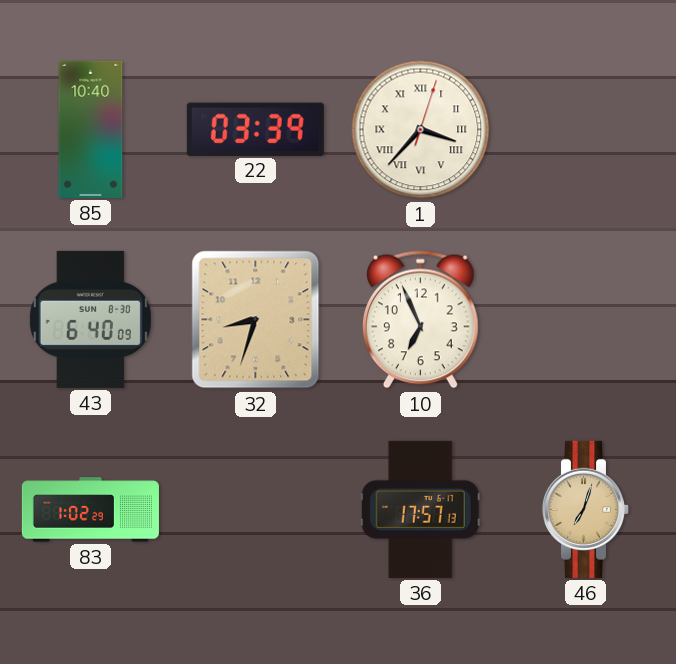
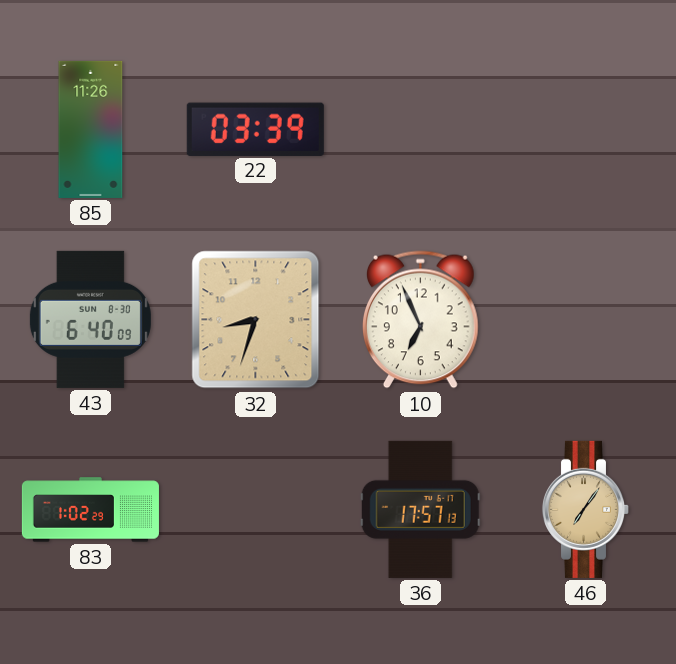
85: 10:40 -> 11:26 (91, 129)
1: 3:37 -> none (421, 130)
46: 7:03 -> 7:06 (585, 509)
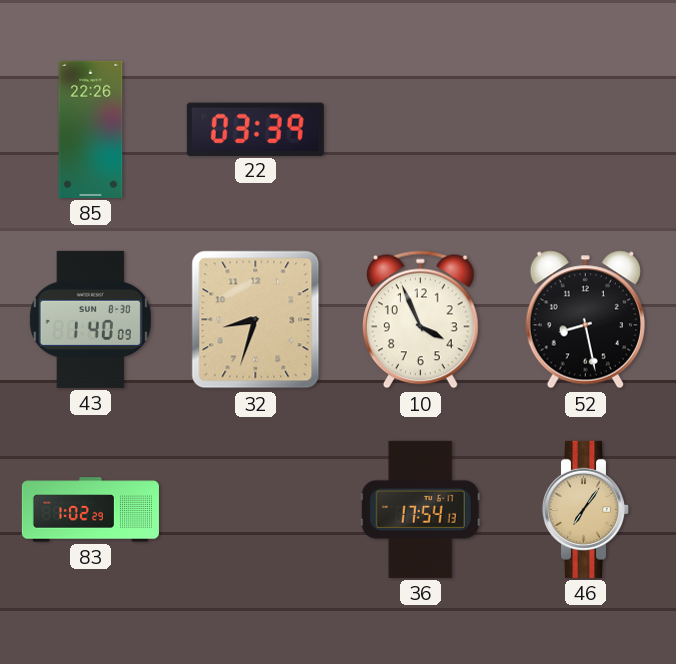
85: 11:26 -> 22:26 (91, 129)
43: 6:40 -> 1:40 (90, 319)
10: 6:56 -> 3:56 (420, 320)
52: none -> 8:28 (585, 320)
36: 17:57 -> 17:54 (420, 509)
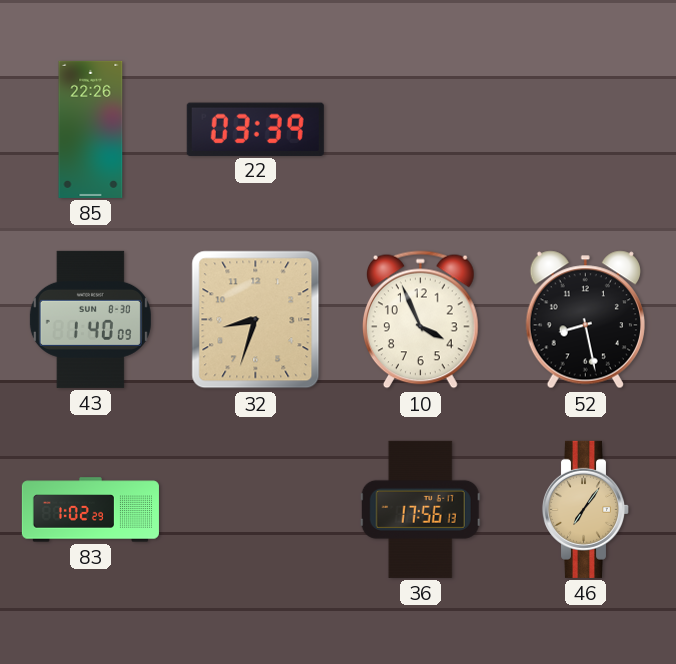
36: 17:54 -> 17:56 (420, 509)
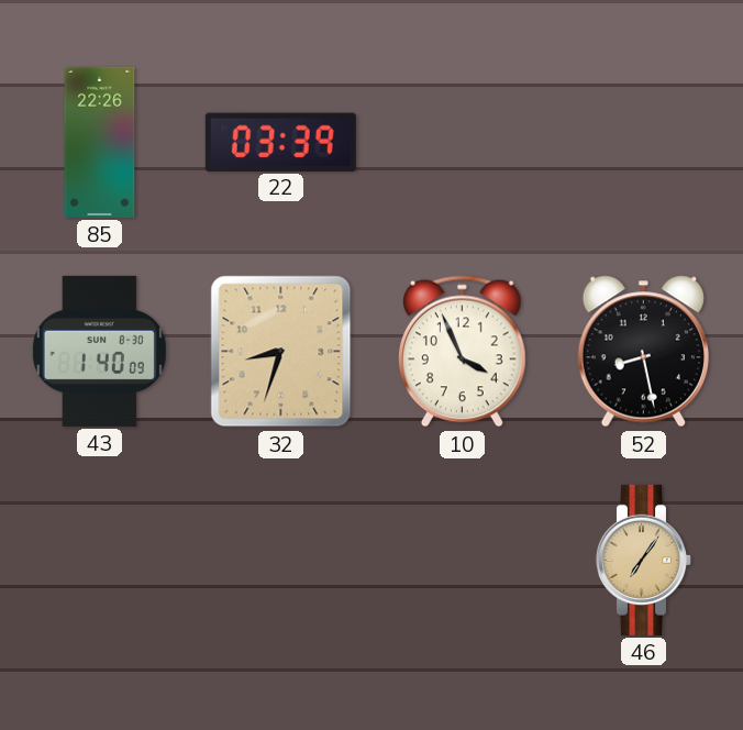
83: 1:02 -> none (90, 510)
36: 17:56 -> none (420, 509)
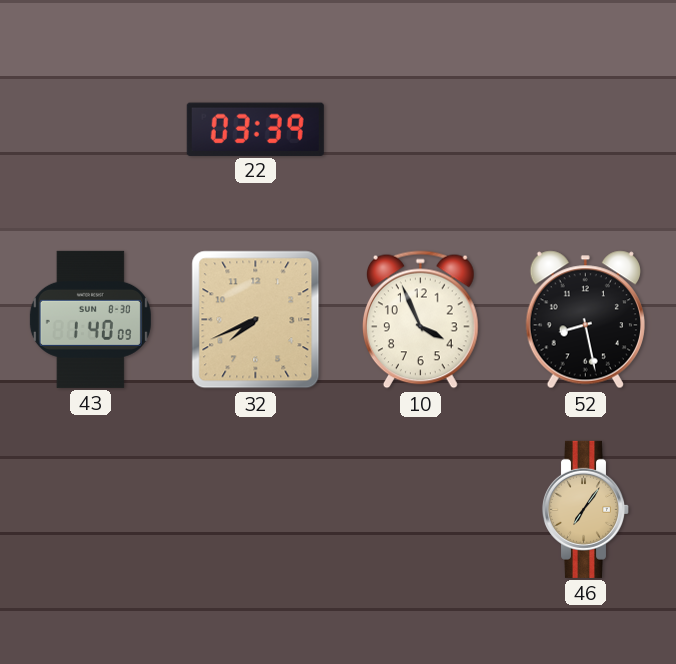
85: 22:26 -> none (100, 142)
32: 8:33 -> 7:41 (256, 320)
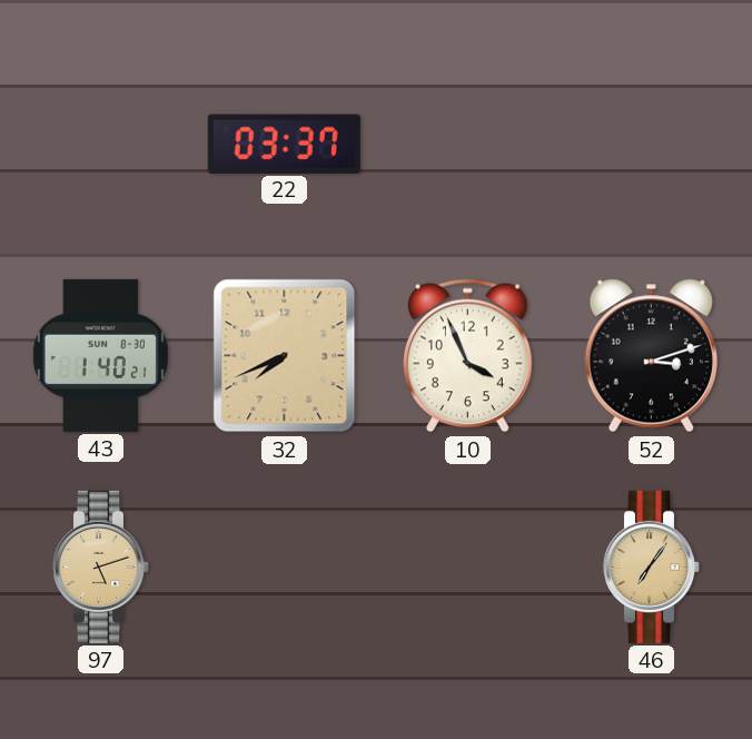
22: 03:39 -> 03:37 (284, 144)
43: 1:40:09 -> 1:40:21 (100, 355)
52: 8:28 -> 3:12 (651, 356)
97: none -> 5:12 (100, 566)
